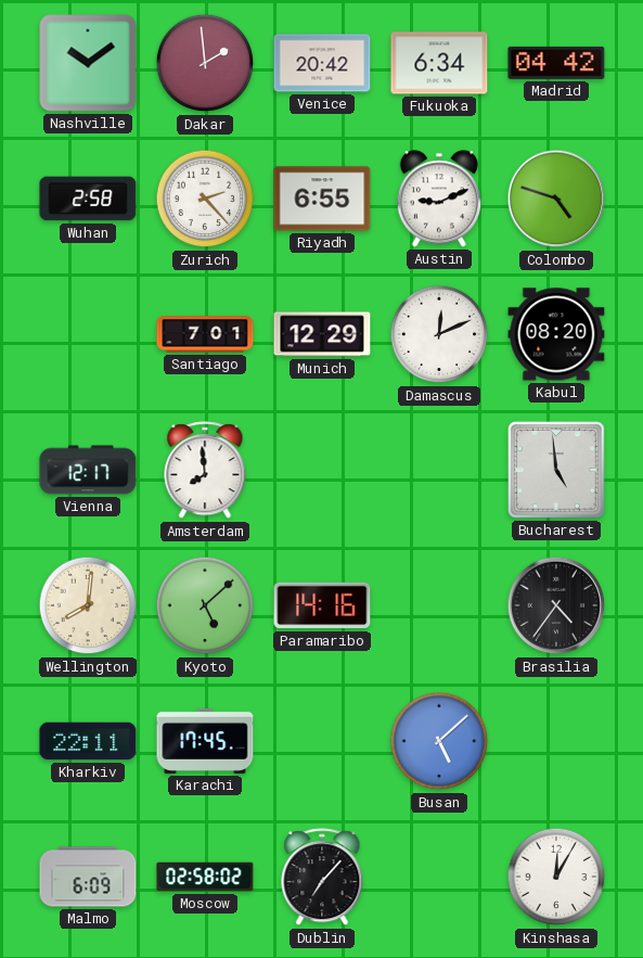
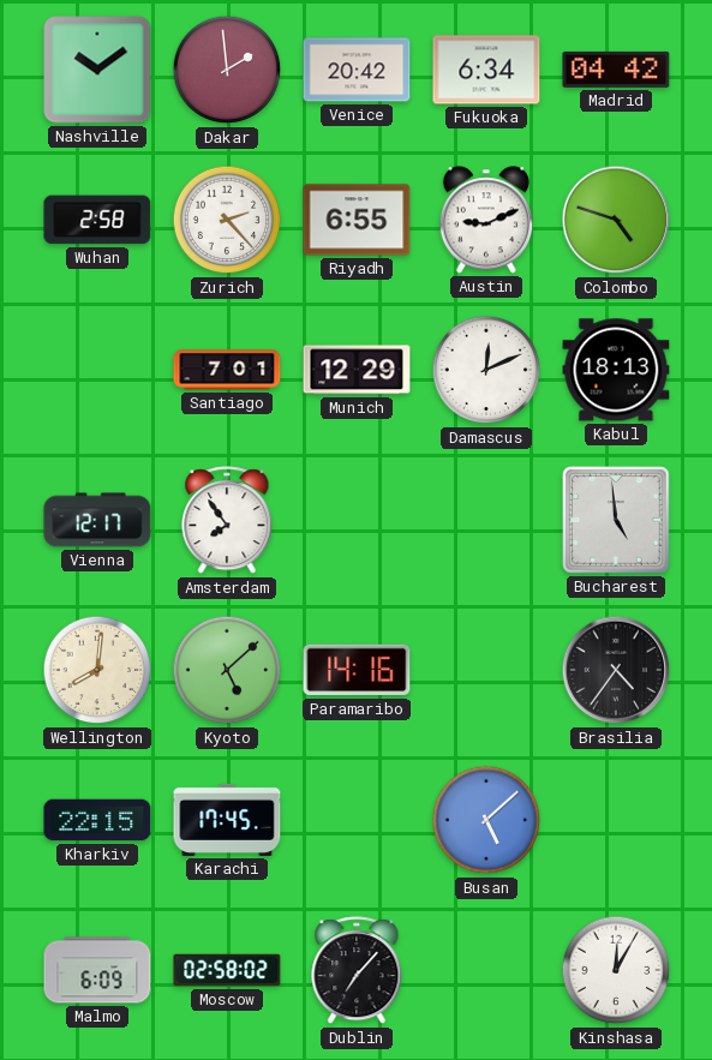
Kabul: 08:20 -> 18:13 (616, 370)
Amsterdam: 7:59 -> 7:54 (227, 521)
Kharkiv: 22:11 -> 22:15 (97, 820)
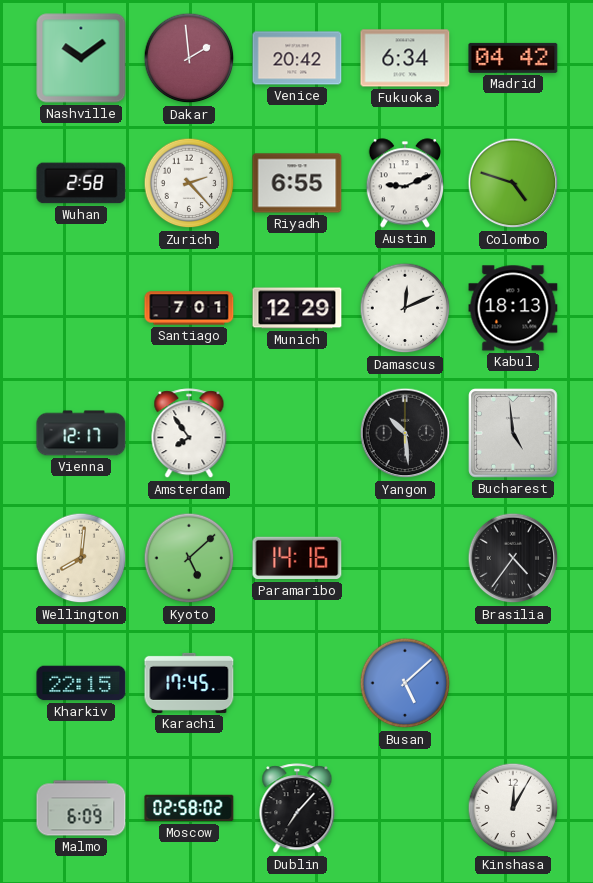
Yangon: none -> 10:29 (405, 433)
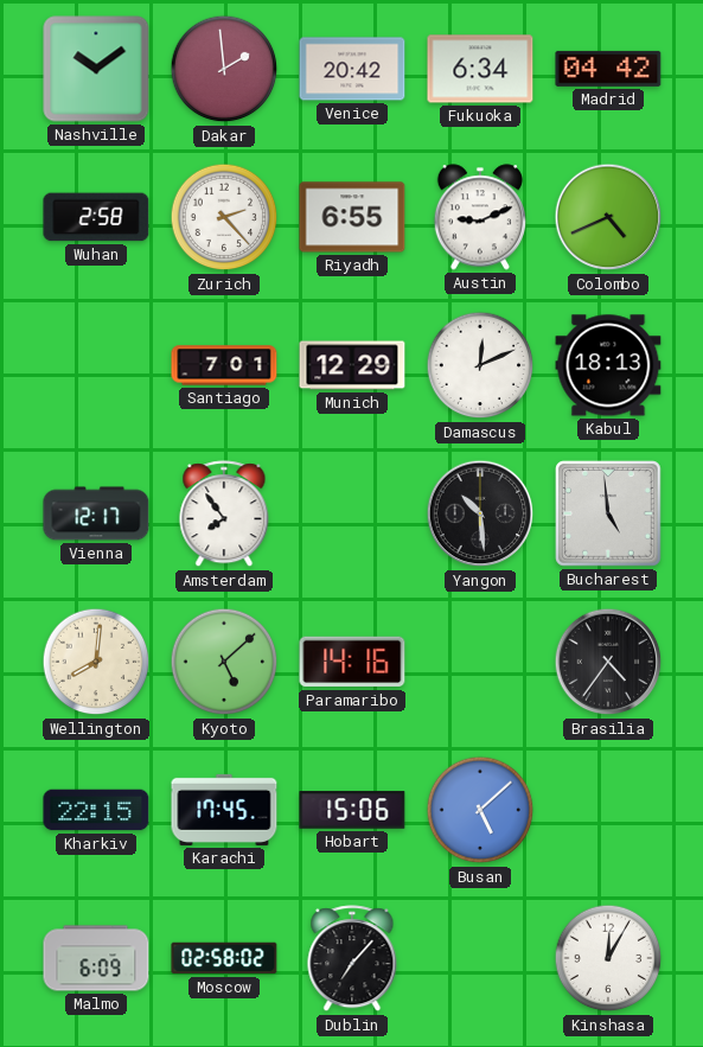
Colombo: 4:48 -> 4:41 (608, 217)
Hobart: none -> 15:06 (352, 810)
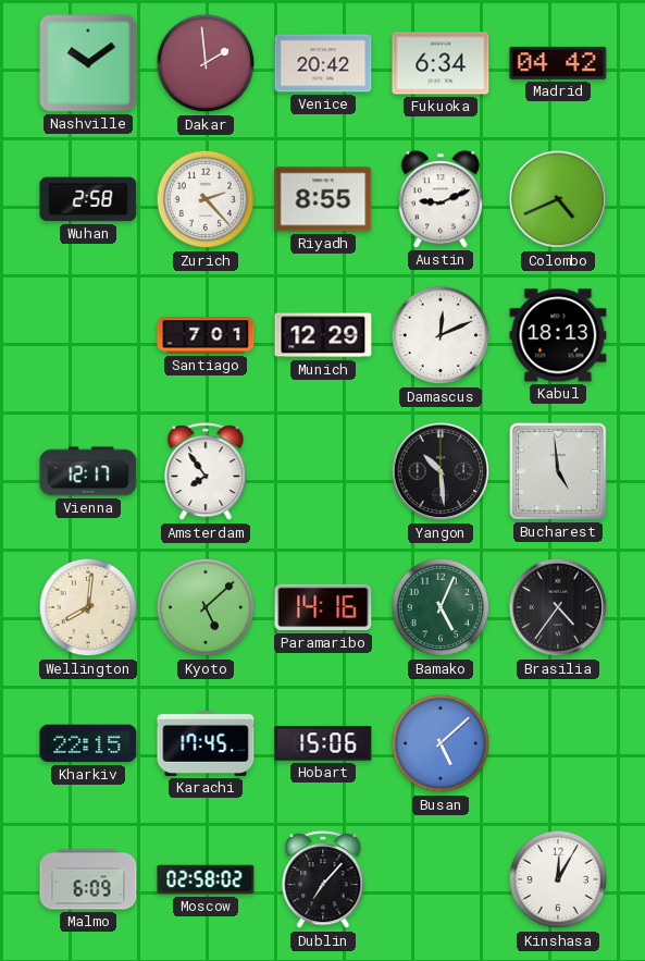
Riyadh: 6:55 -> 8:55 (323, 199)
Bamako: none -> 5:04 (441, 607)
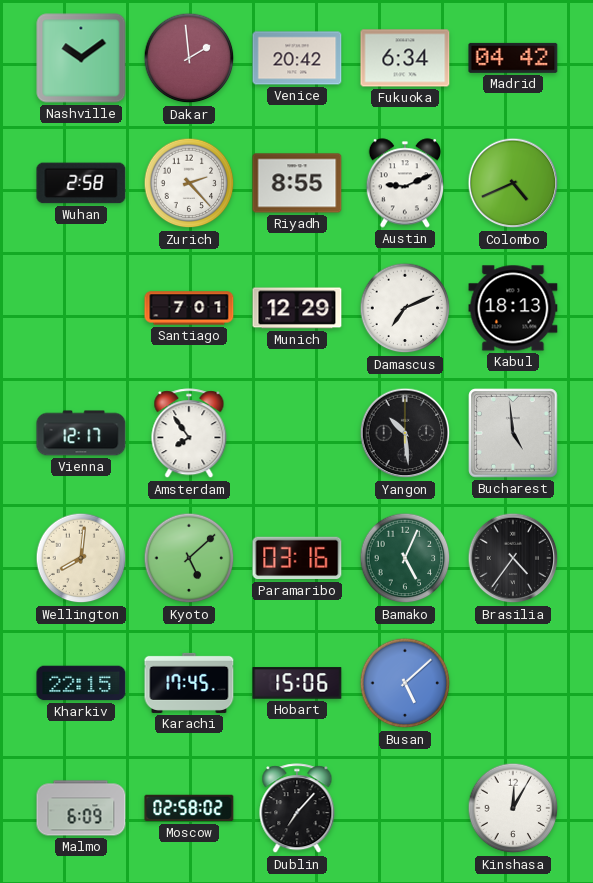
Damascus: 12:11 -> 7:11 (405, 308)
Paramaribo: 14:16 -> 03:16 (297, 558)
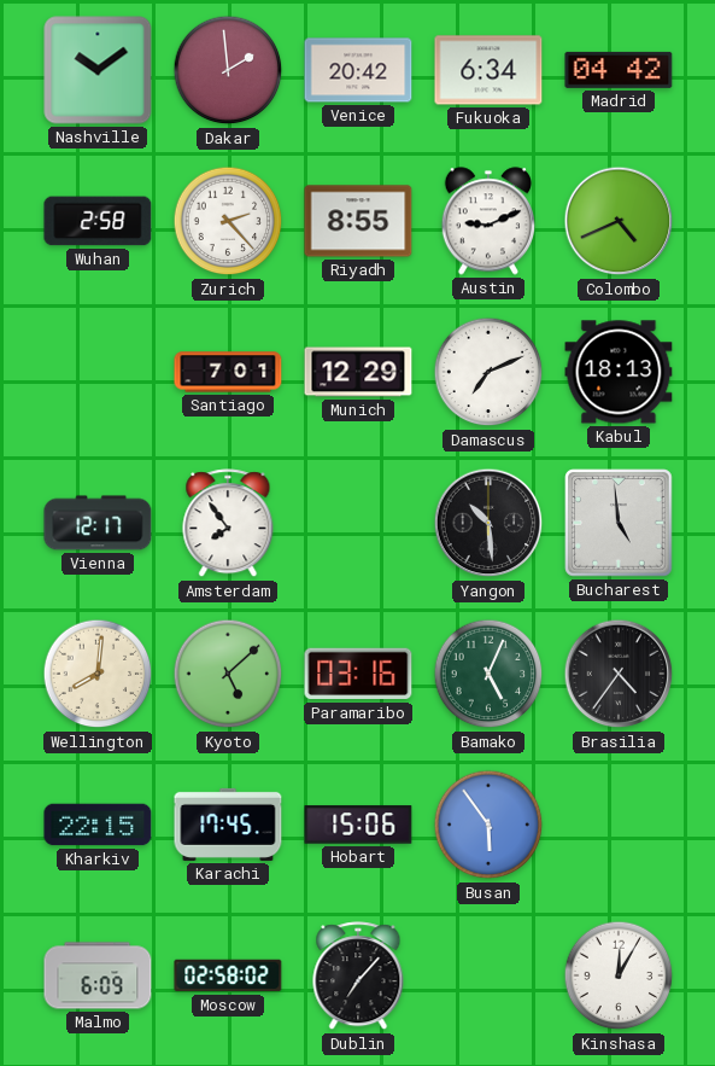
Busan: 5:08 -> 5:54 (488, 825)
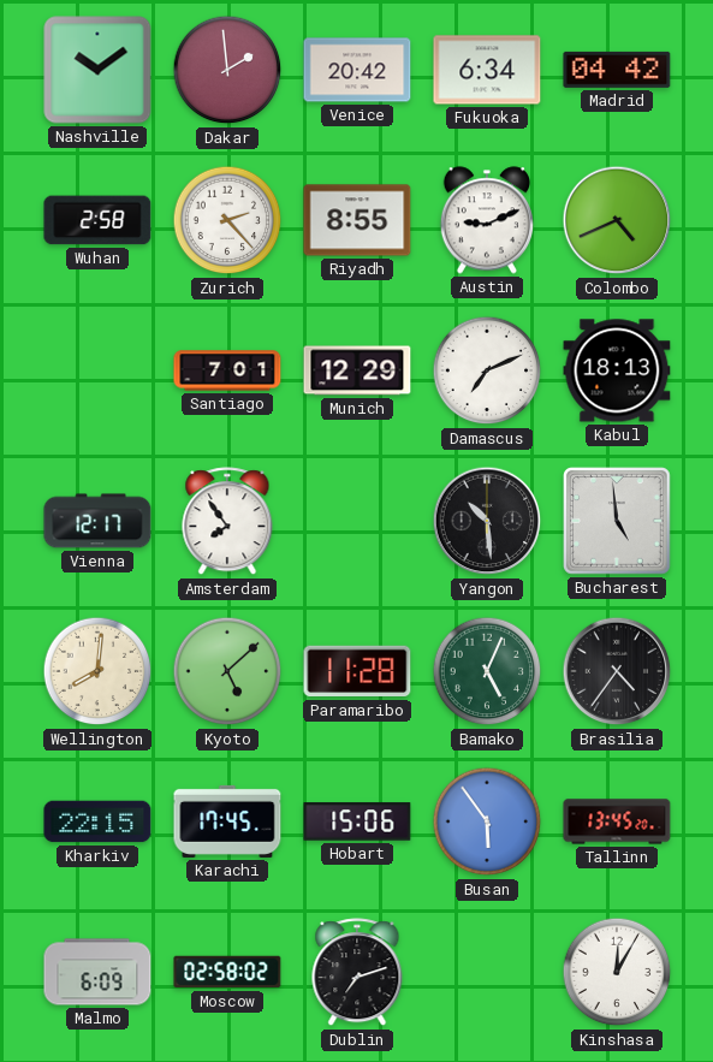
Paramaribo: 03:16 -> 11:28 (357, 671)
Tallinn: none -> 13:45 (617, 821)
Dublin: 7:07 -> 7:12 (357, 973)
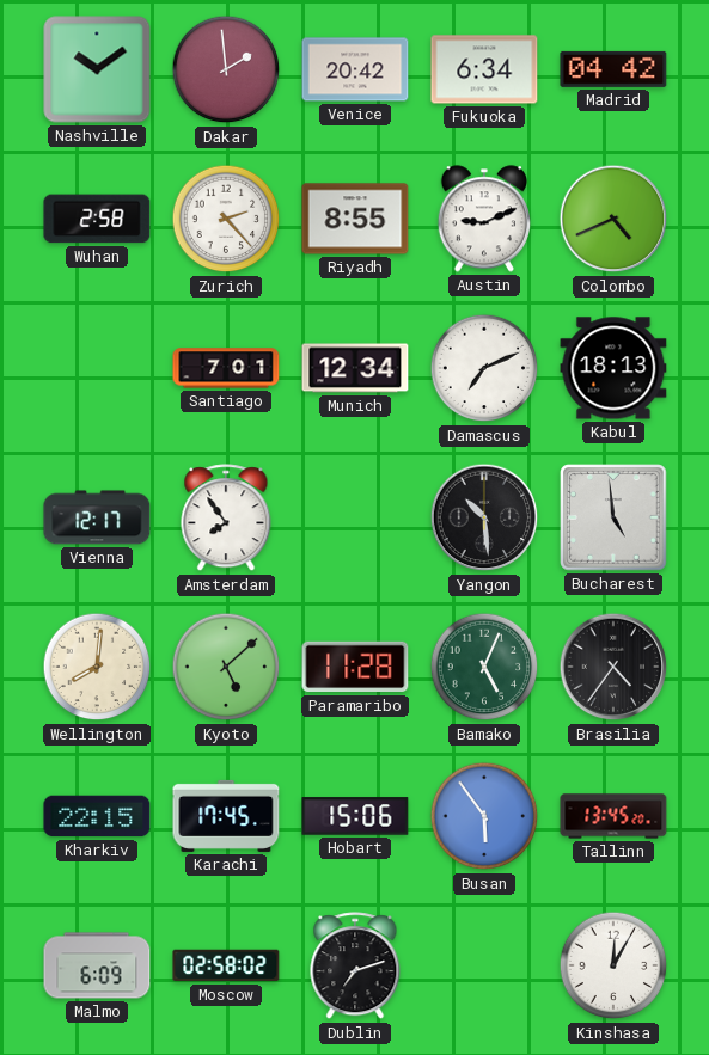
Munich: 12:29 -> 12:34 (355, 368)
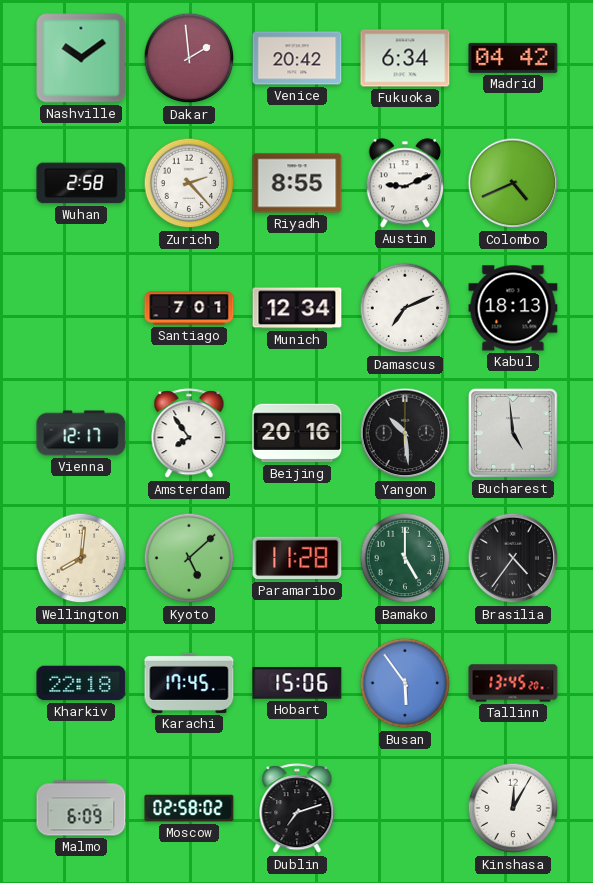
Beijing: none -> 20:16 (297, 433)
Bamako: 5:04 -> 5:00 (405, 558)
Kharkiv: 22:15 -> 22:18 (81, 683)
